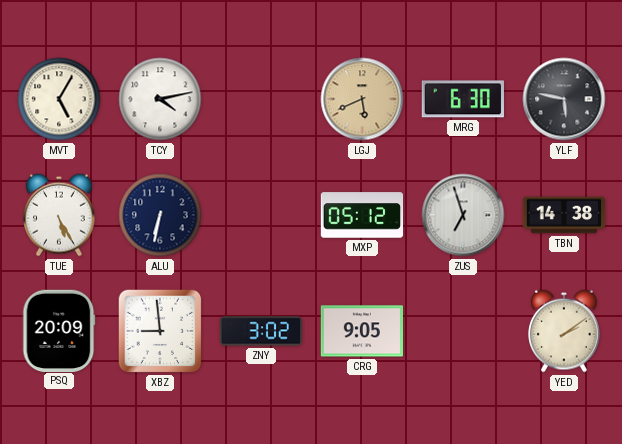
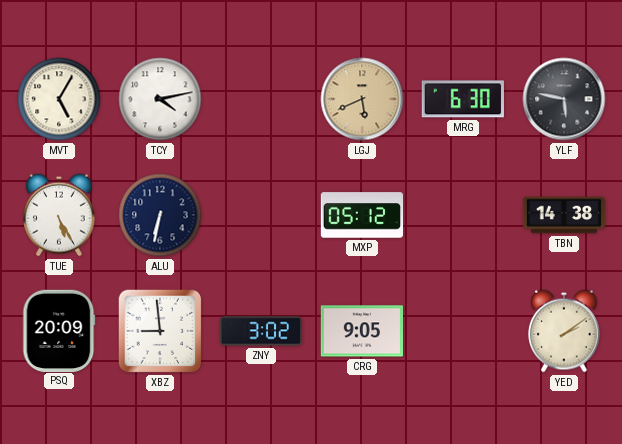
ZUS: 6:57 -> none (463, 215)
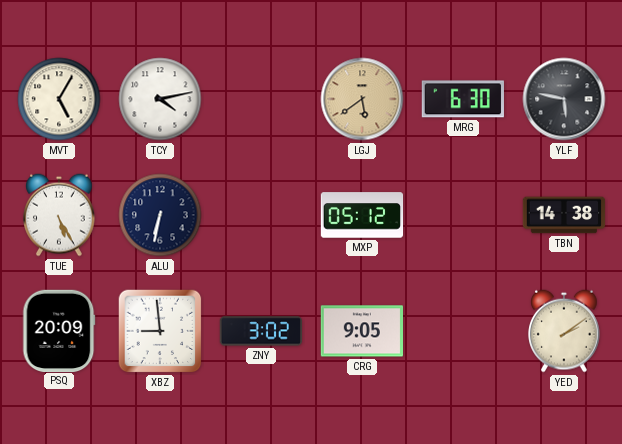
LGJ: 5:41 -> 5:39 (362, 99)
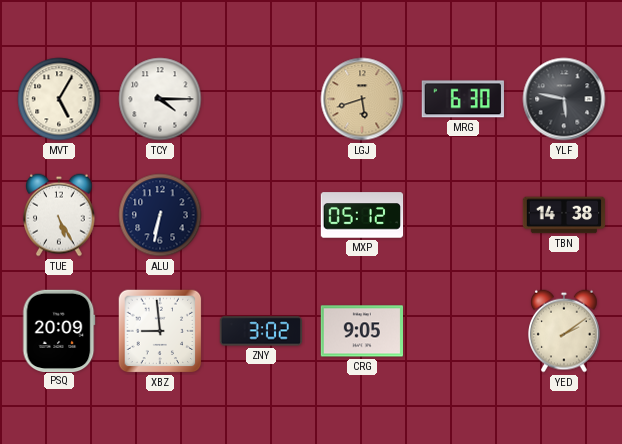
TCY: 4:13 -> 4:15 (160, 99)
LGJ: 5:39 -> 5:42 (362, 99)
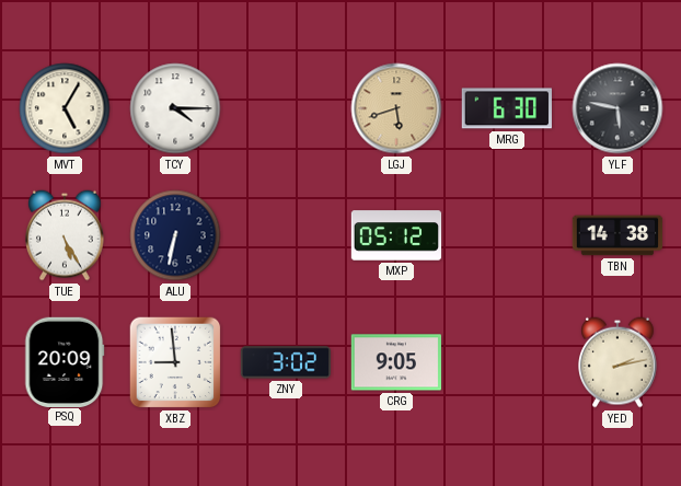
YED: 2:09 -> 2:13 (619, 362)
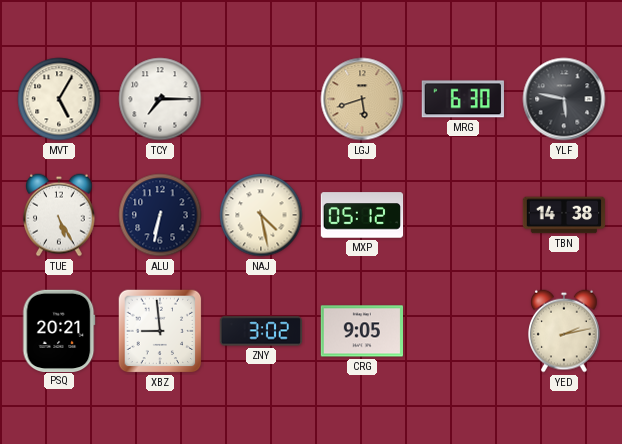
TCY: 4:15 -> 7:15 (160, 99)
NAJ: none -> 4:28 (261, 215)
PSQ: 20:09 -> 20:21 (59, 330)
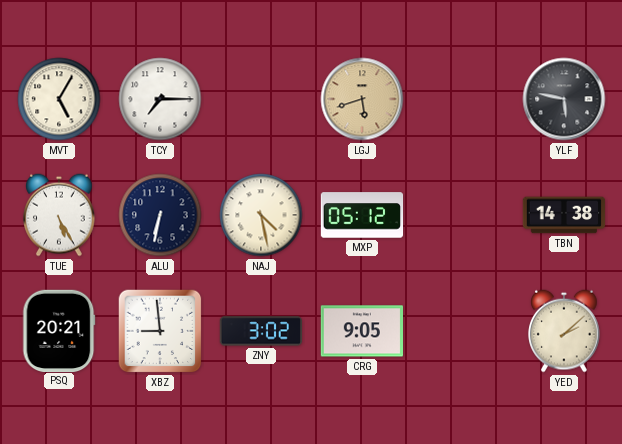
MRG: 6:30 -> none (463, 99)
YED: 2:13 -> 2:08 (565, 331)
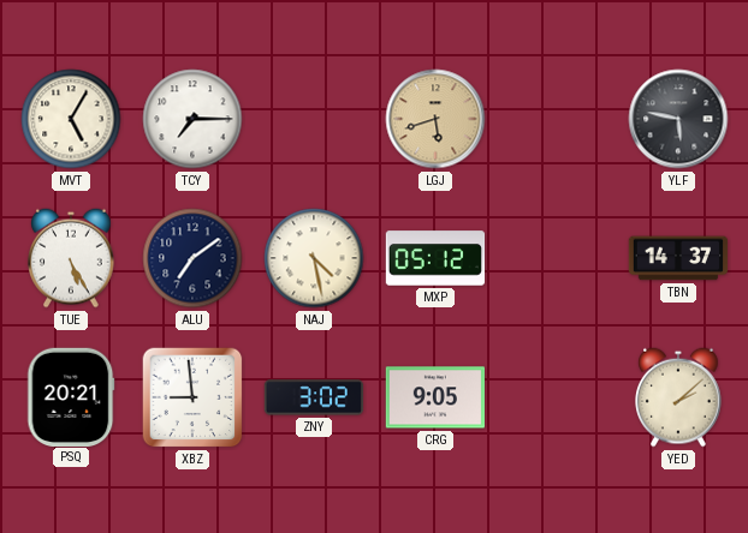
ALU: 6:32 -> 7:09 (192, 258)
TBN: 14:38 -> 14:37 (678, 258)
